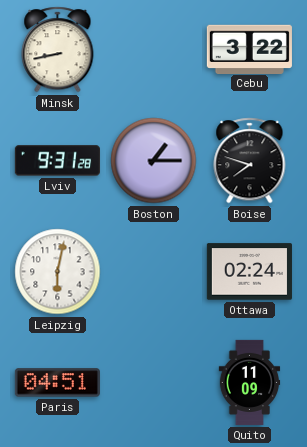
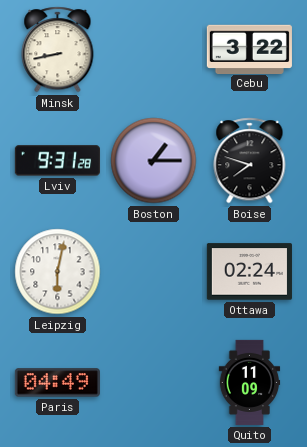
Paris: 04:51 -> 04:49 (57, 383)
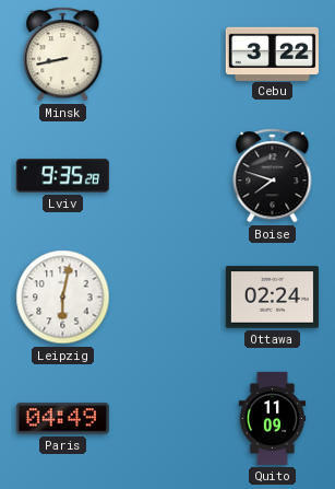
Lviv: 9:31 -> 9:35 (62, 176)
Boston: 1:15 -> none (154, 161)
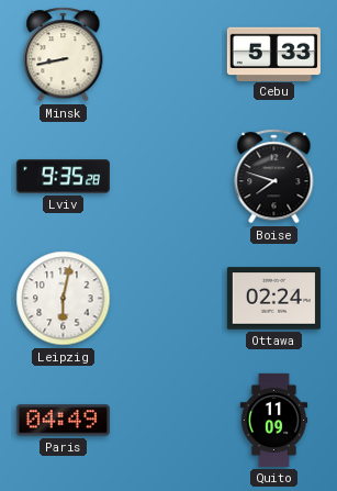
Cebu: 3:22 -> 5:33 (273, 54)
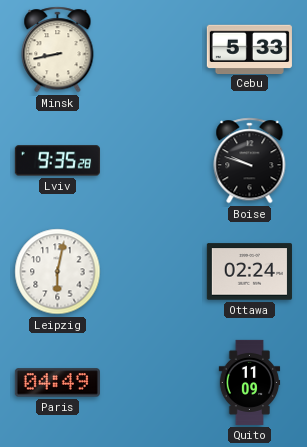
Boise: 7:48 -> 9:48 (250, 161)
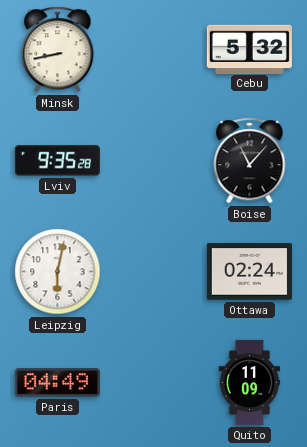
Cebu: 5:33 -> 5:32 (249, 49)
Boise: 9:48 -> 11:07 (250, 161)
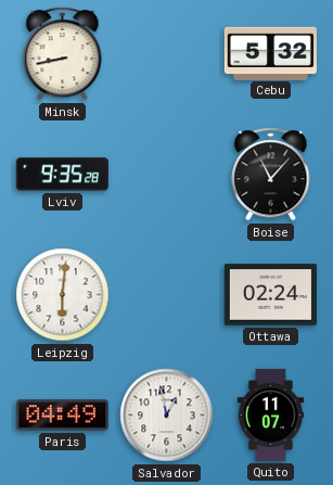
Leipzig: 6:02 -> 6:01 (63, 295)
Salvador: none -> 12:58 (167, 416)
Quito: 11:09 -> 11:07 (271, 414)
